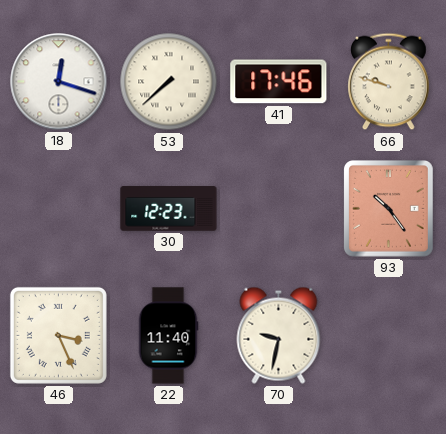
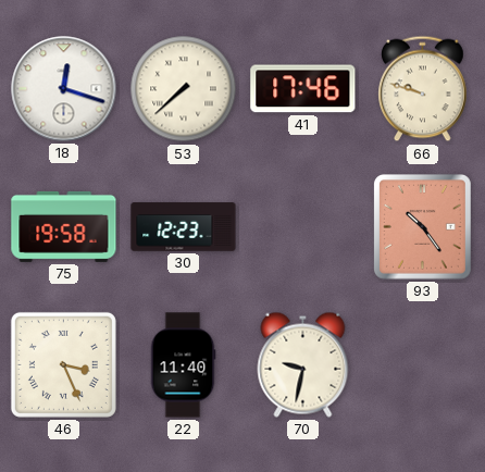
75: none -> 19:58 (64, 226)
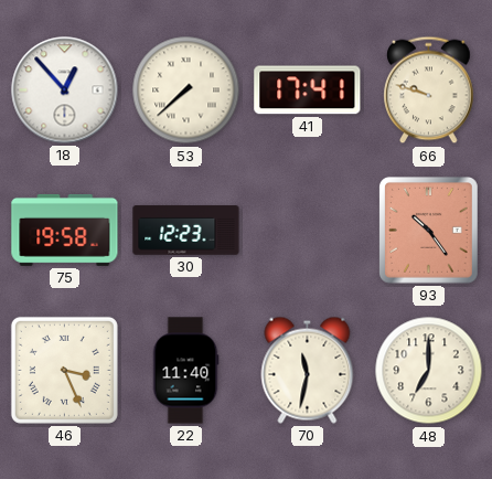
18: 12:18 -> 12:53 (65, 91)
41: 17:46 -> 17:41 (308, 91)
70: 9:32 -> 11:32 (308, 370)
48: none -> 7:00 (429, 371)
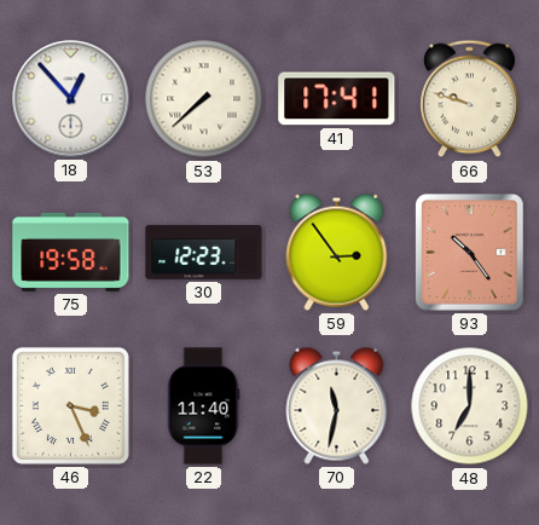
59: none -> 2:54 (337, 252)
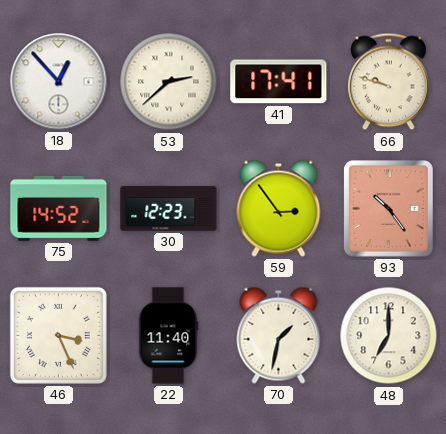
53: 7:38 -> 2:38 (169, 82)
75: 19:58 -> 14:52 (59, 208)
70: 11:32 -> 1:32 (279, 335)
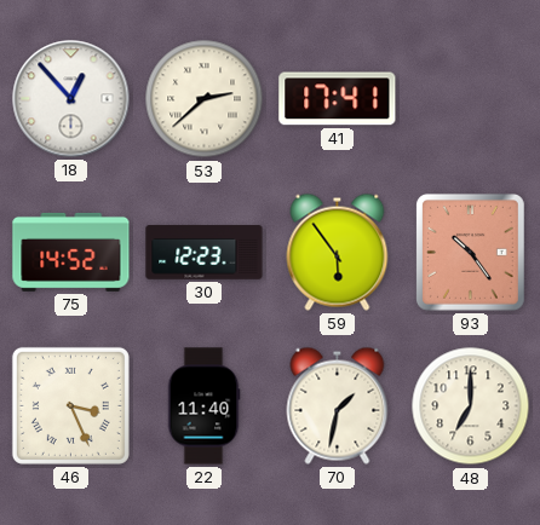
66: 9:48 -> none (389, 82)
59: 2:54 -> 5:54 (338, 252)
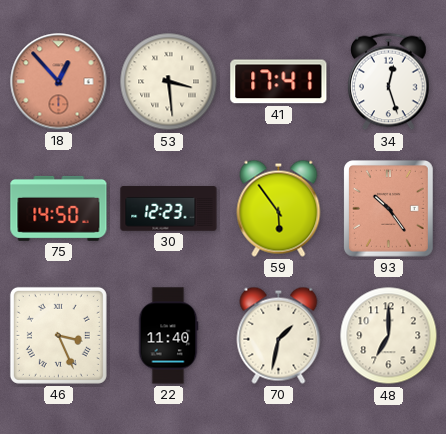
18 dial: white -> salmon (59, 82)
53: 2:38 -> 3:29 (169, 82)
34: none -> 12:27 (389, 82)
75: 14:52 -> 14:50 (59, 208)
